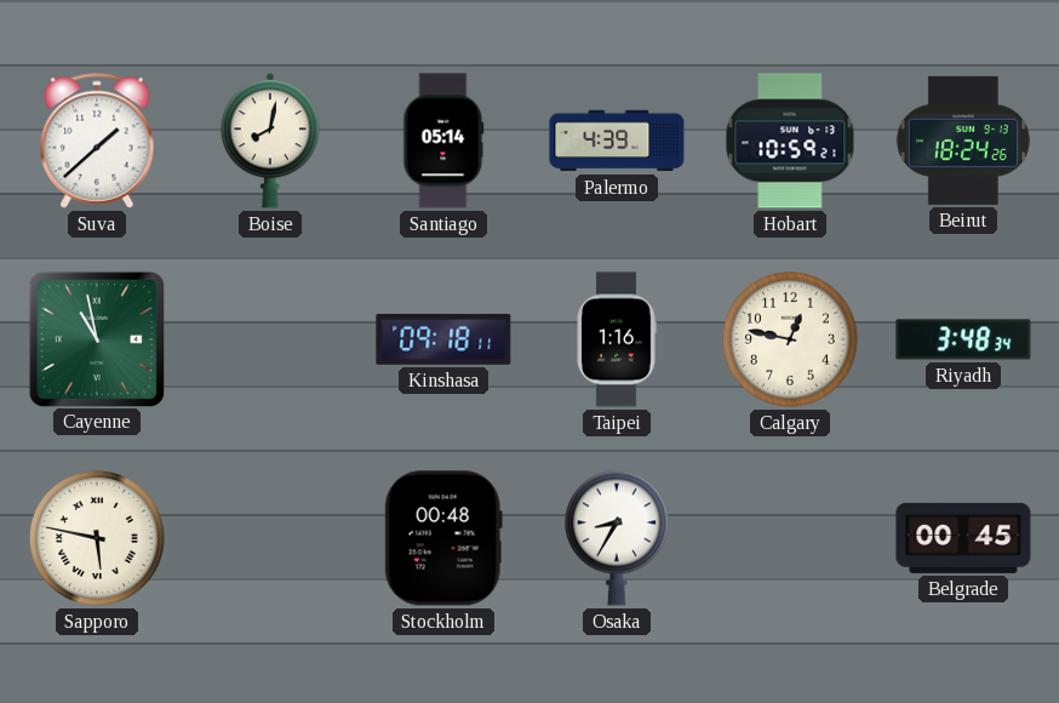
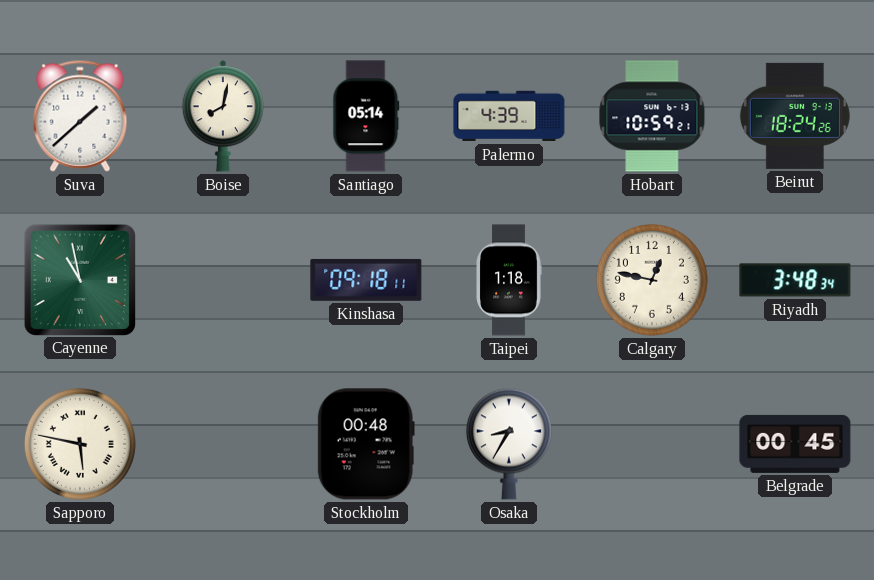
Taipei: 1:16 -> 1:18 (509, 280)
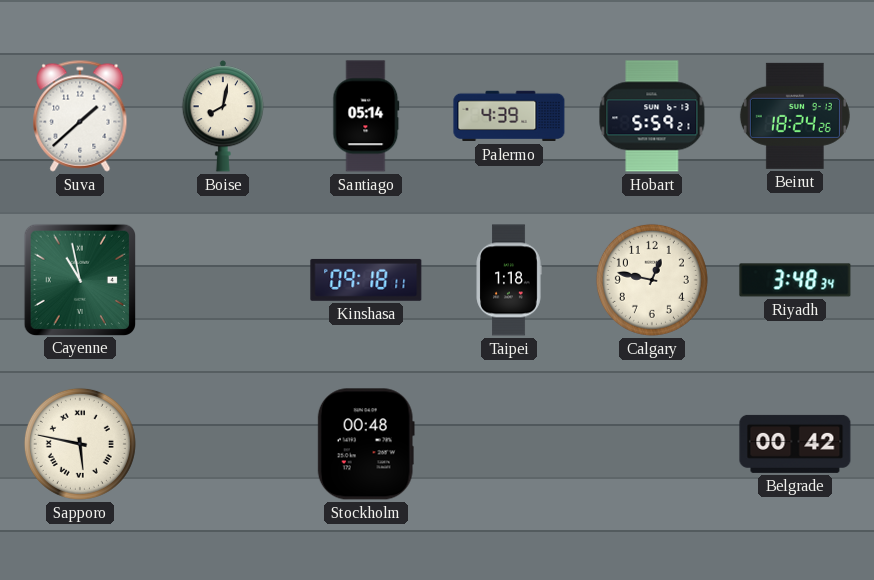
Hobart: 10:59 -> 5:59 (652, 116)
Osaka: 8:35 -> none (509, 444)
Belgrade: 00:45 -> 00:42 (795, 444)
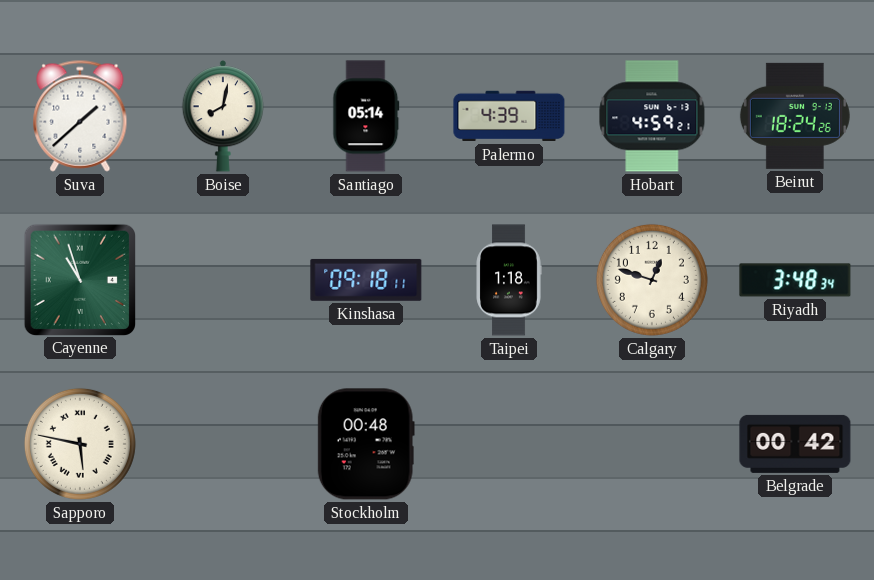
Hobart: 5:59 -> 4:59 (652, 116)
Cayenne: 10:58 -> 10:57 (79, 279)
Calgary: 12:47 -> 12:48 (652, 280)
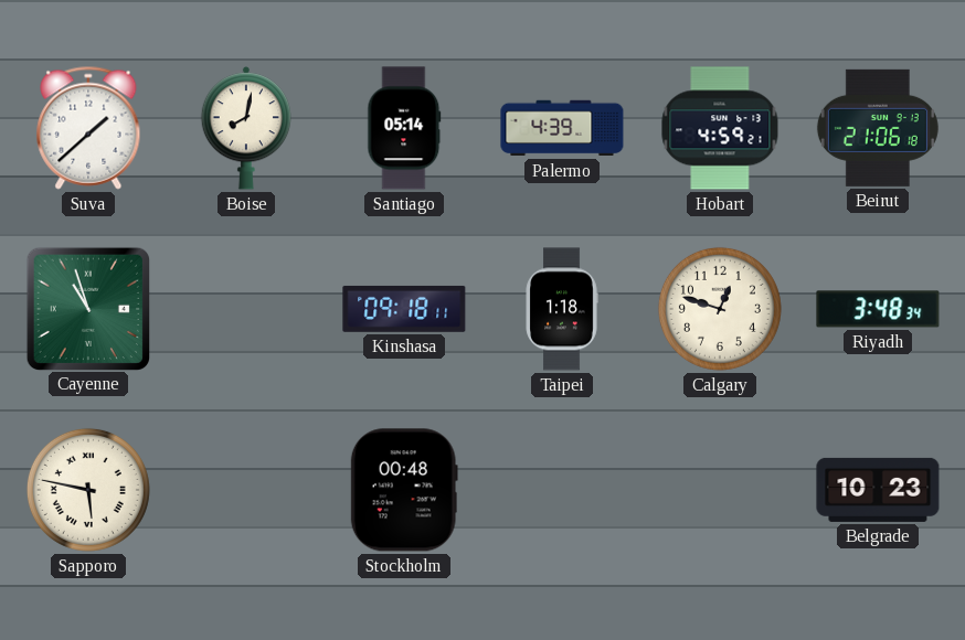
Beirut: 18:24 -> 21:06 (878, 128)
Belgrade: 00:42 -> 10:23 (878, 490)
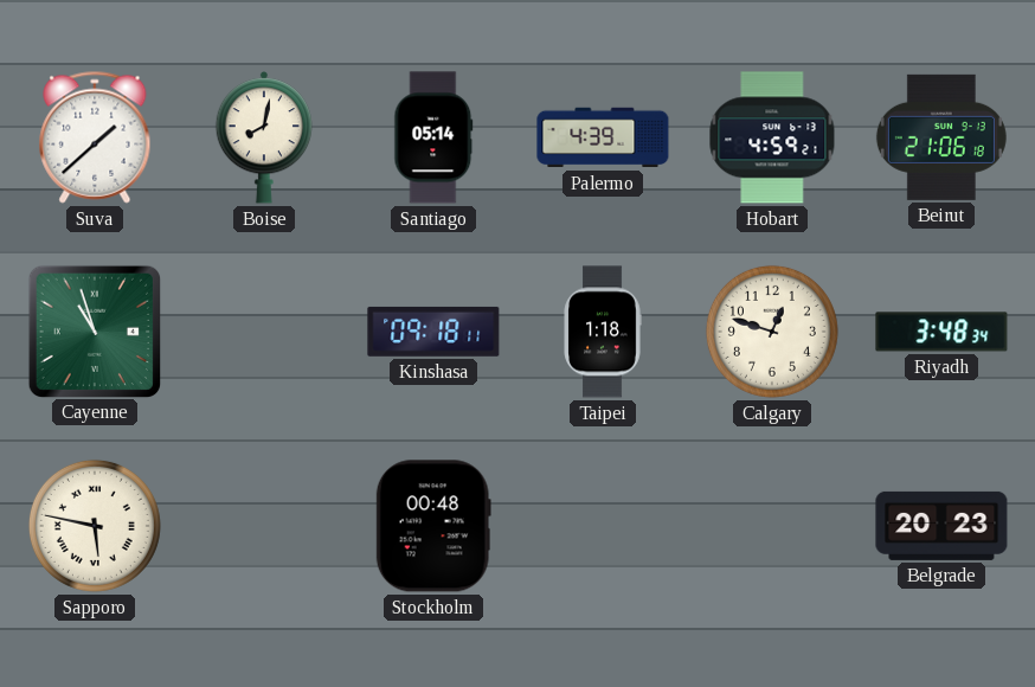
Belgrade: 10:23 -> 20:23 (941, 526)
